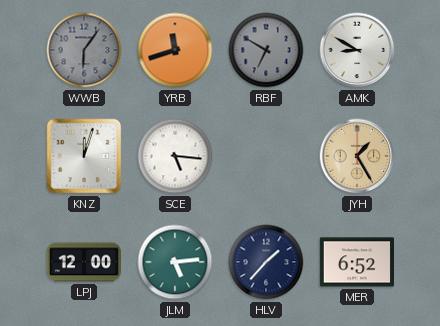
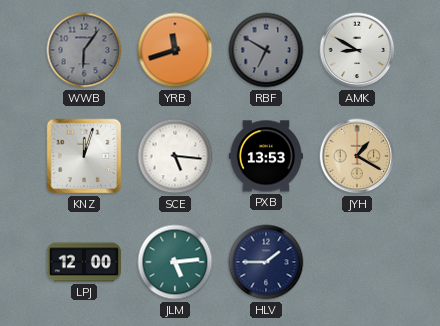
PXB: none -> 13:53 (266, 156)
JYH: 1:25 -> 1:20 (357, 156)
HLV: 1:37 -> 1:45 (266, 262)
MER: 6:52 -> none (356, 262)
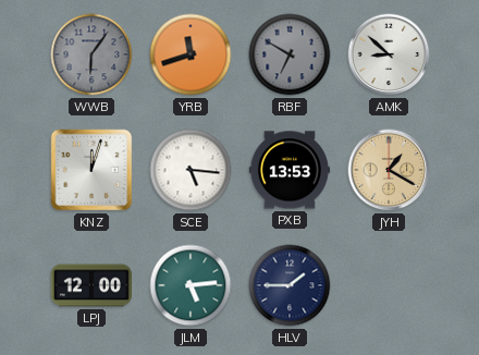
AMK: 8:50 -> 8:52 (389, 54)
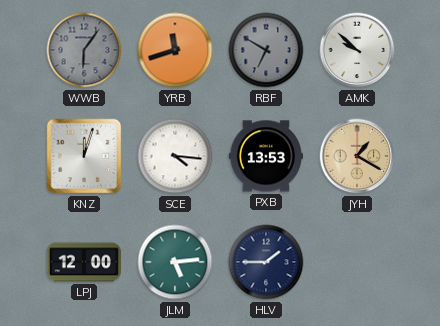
AMK: 8:52 -> 9:52 (357, 50)
SCE: 5:16 -> 4:16 (175, 156)
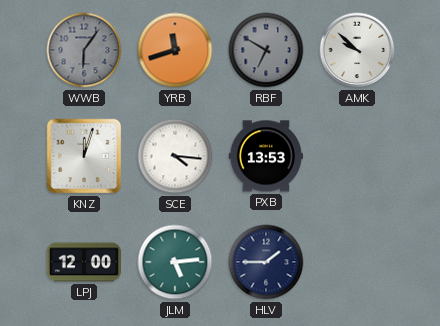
JYH: 1:20 -> none (357, 156)
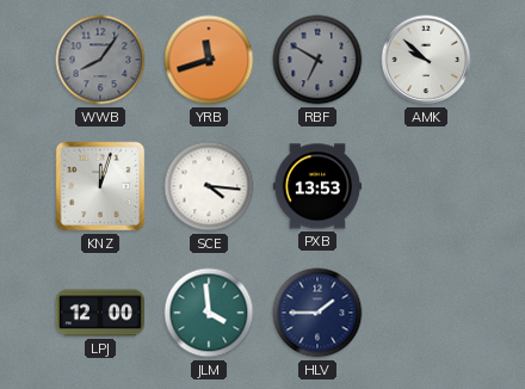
WWB: 6:06 -> 8:06 (100, 60)
JLM: 5:14 -> 3:59 (209, 313)
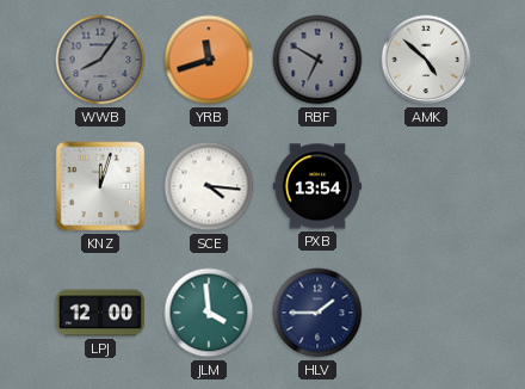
AMK: 9:52 -> 4:52 (426, 60)
PXB: 13:53 -> 13:54 (317, 186)
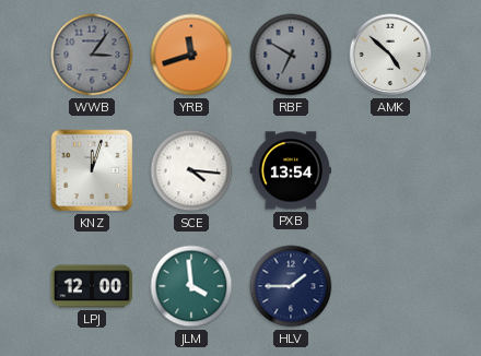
WWB: 8:06 -> 3:06 (92, 55)
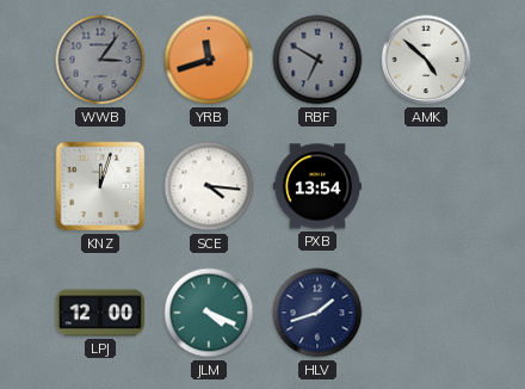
JLM: 3:59 -> 4:19 (209, 313)
HLV: 1:45 -> 1:42 (317, 313)
